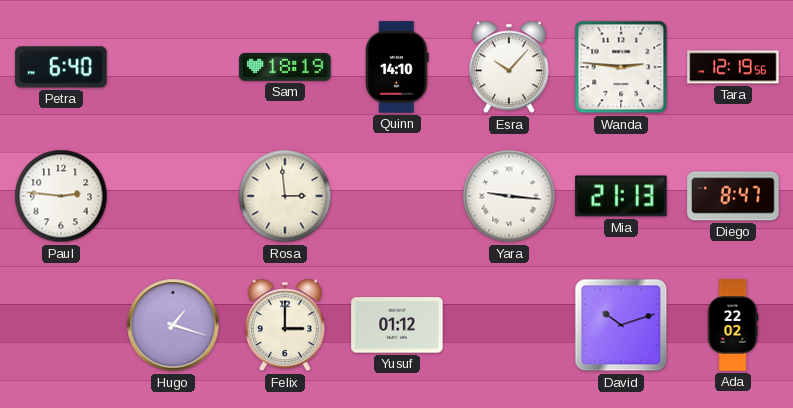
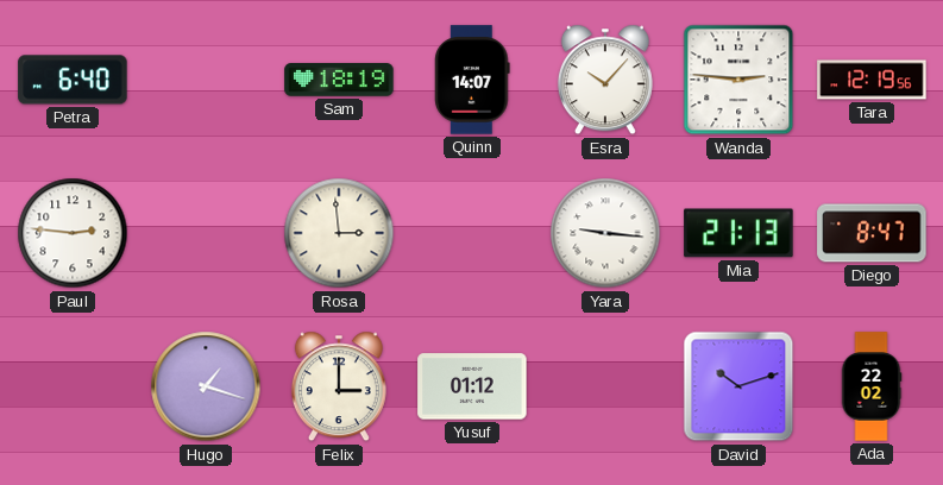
Quinn: 14:10 -> 14:07 (472, 80)
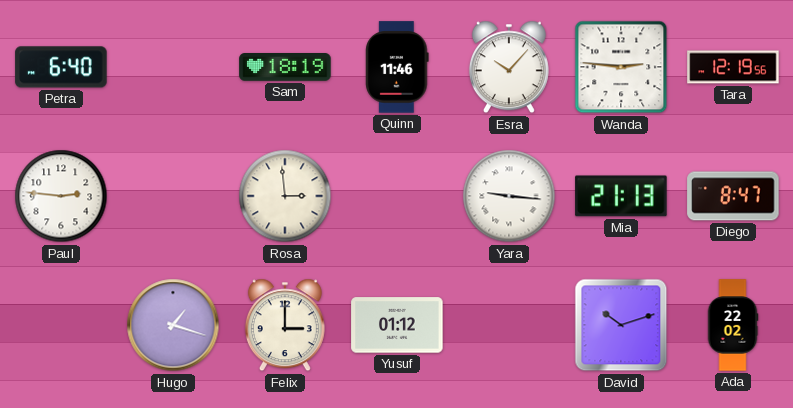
Quinn: 14:07 -> 11:46 (397, 67)
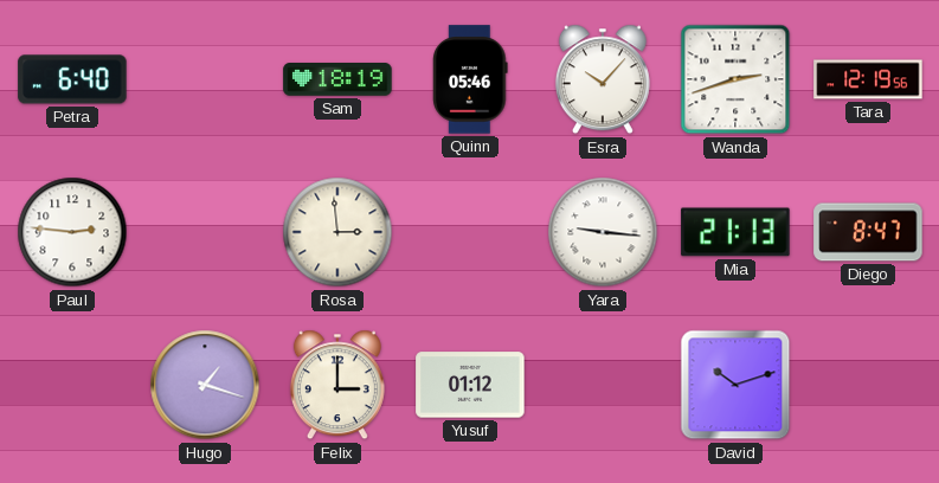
Quinn: 11:46 -> 05:46 (470, 79)
Wanda: 2:46 -> 2:42 (735, 79)
Ada: 22:02 -> none (733, 325)
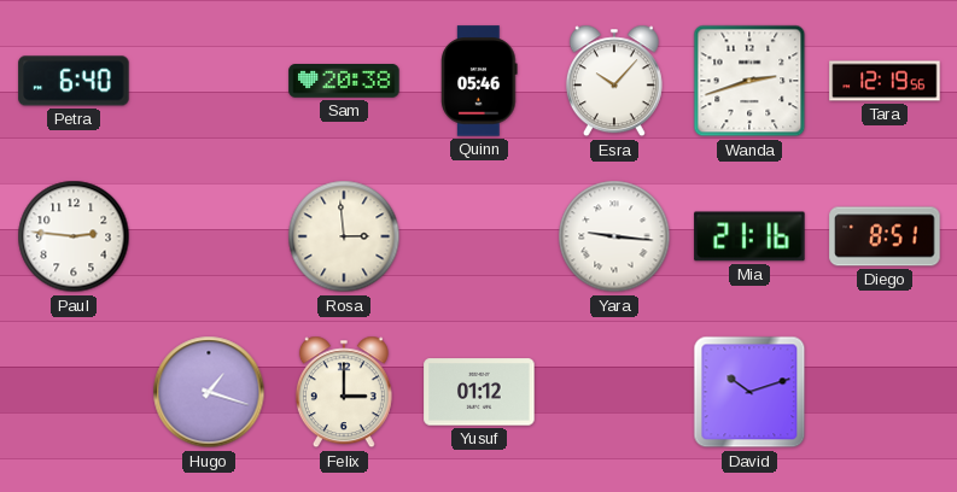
Sam: 18:19 -> 20:38 (344, 81)
Mia: 21:13 -> 21:16 (749, 236)
Diego: 8:47 -> 8:51 (885, 236)
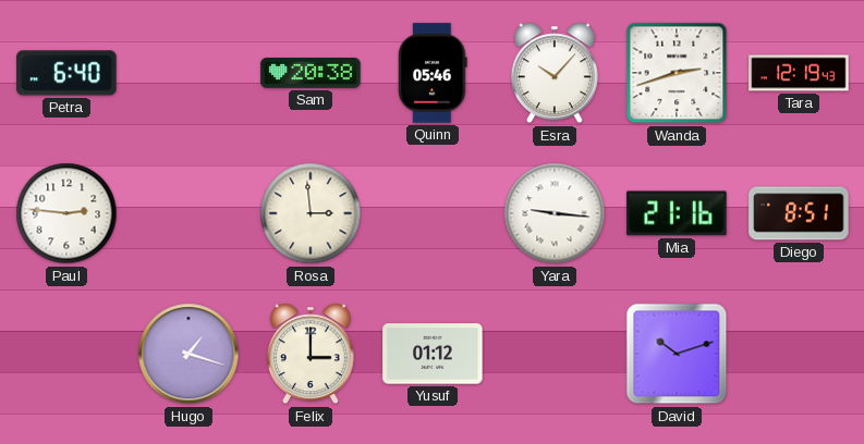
Tara: 12:19:56 -> 12:19:43 (799, 73)
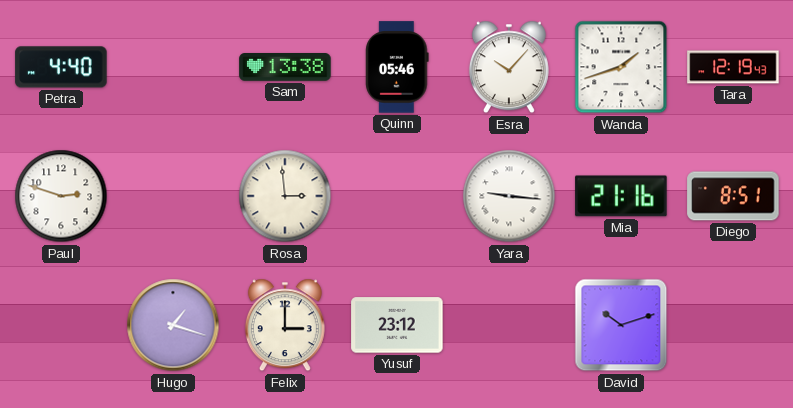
Petra: 6:40 -> 4:40 (61, 67)
Sam: 20:38 -> 13:38 (285, 67)
Wanda: 2:42 -> 1:42 (621, 67)
Paul: 2:46 -> 2:48 (61, 196)
Yusuf: 01:12 -> 23:12 (397, 325)
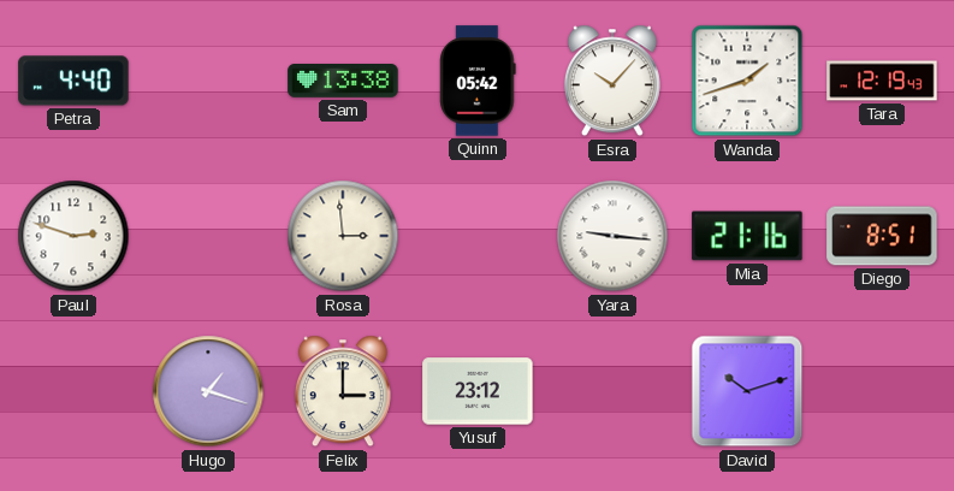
Quinn: 05:46 -> 05:42 (478, 81)
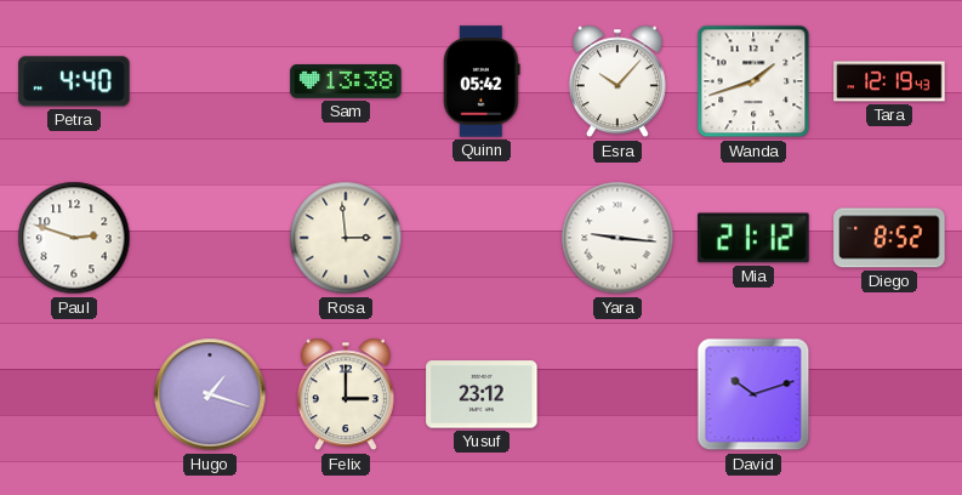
Mia: 21:16 -> 21:12 (753, 238)
Diego: 8:51 -> 8:52 (889, 238)
